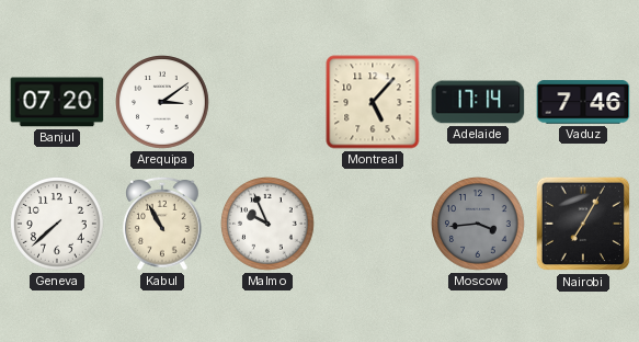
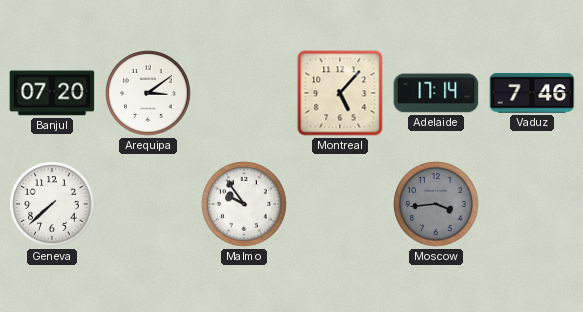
Kabul: 10:55 -> none (162, 224)
Malmo: 9:56 -> 9:54 (244, 204)
Nairobi: 7:05 -> none (583, 224)
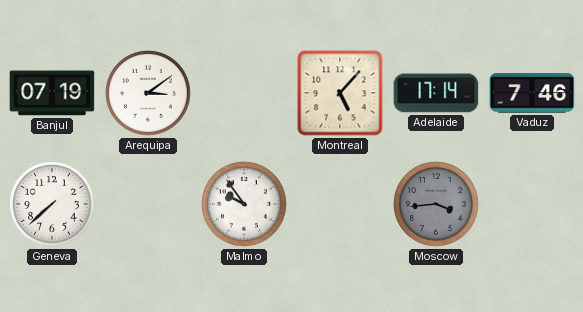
Banjul: 07:20 -> 07:19 (52, 93)
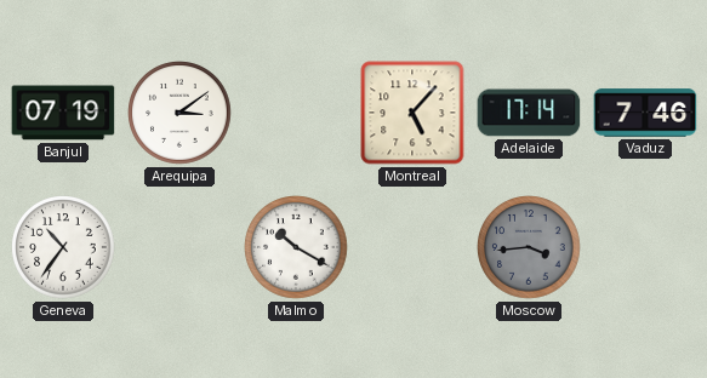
Geneva: 7:38 -> 10:36 (63, 247)
Malmo: 9:54 -> 10:20 (296, 247)
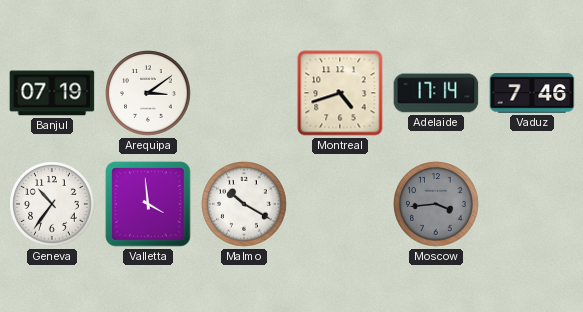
Montreal: 5:07 -> 4:42 (340, 93)
Valletta: none -> 3:59 (148, 204)
